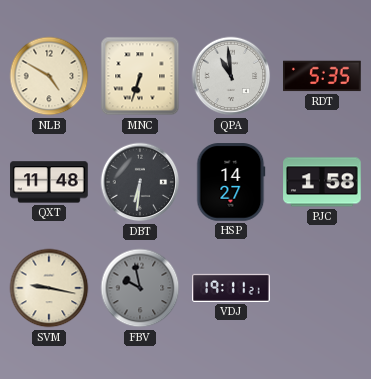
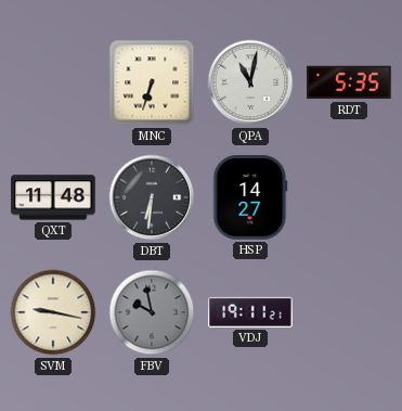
NLB: 4:50 -> none (49, 76)
QPA: 10:59 -> 11:02 (250, 82)
PJC: 1:58 -> none (322, 182)
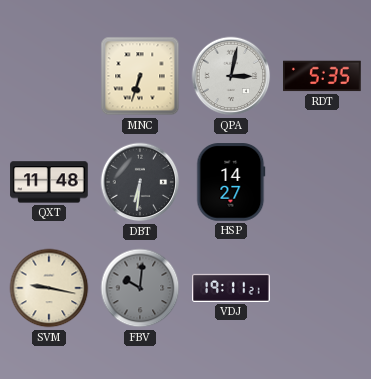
QPA: 11:02 -> 3:02 (231, 76)
FBV: 9:58 -> 10:01 (140, 288)
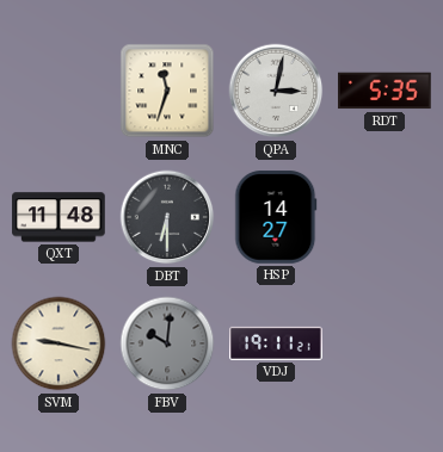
MNC: 6:33 -> 11:33 (167, 91)
DBT: 6:31 -> 6:30 (167, 217)
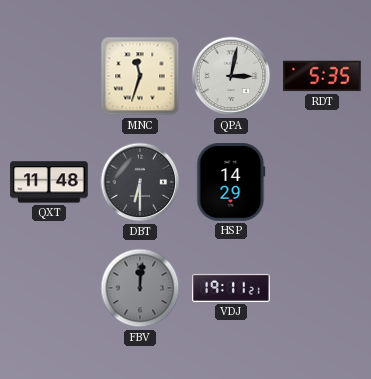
HSP: 14:27 -> 14:29 (231, 182)
SVM: 9:17 -> none (59, 343)
FBV: 10:01 -> 12:01 (140, 288)
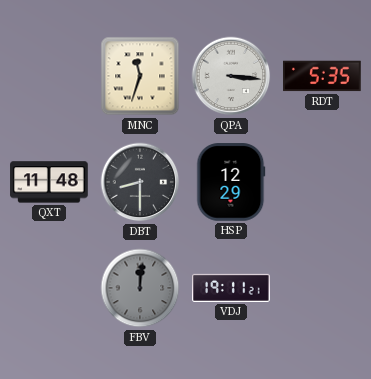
QPA: 3:02 -> 3:16 (231, 76)
DBT: 6:30 -> 8:30 (140, 182)
HSP: 14:29 -> 12:29 (231, 182)
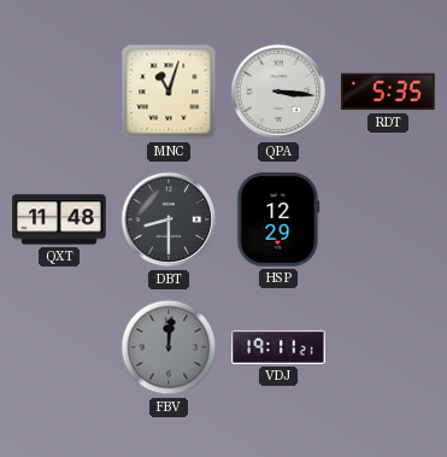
MNC: 11:33 -> 11:03 (169, 92)
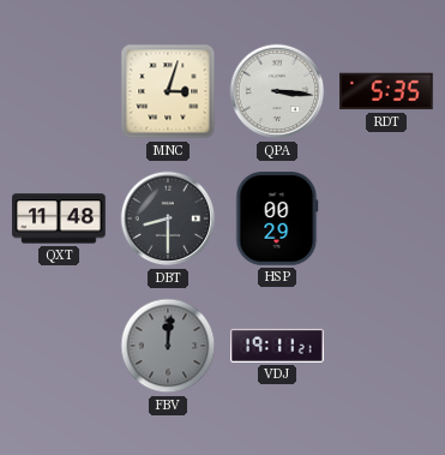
MNC: 11:03 -> 3:03 (168, 91)
HSP: 12:29 -> 00:29 (277, 218)
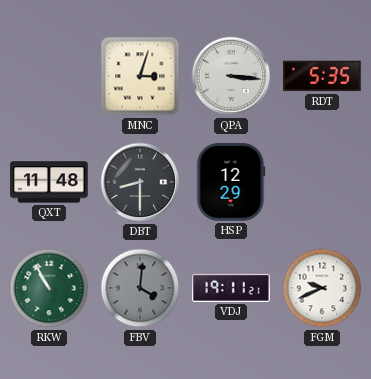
HSP: 00:29 -> 12:29 (231, 182)
RKW: none -> 10:55 (49, 288)
FBV: 12:01 -> 4:01 (140, 288)
FGM: none -> 9:41 (322, 288)
